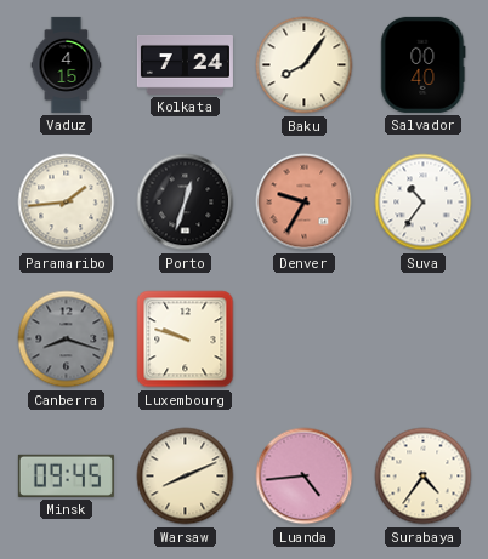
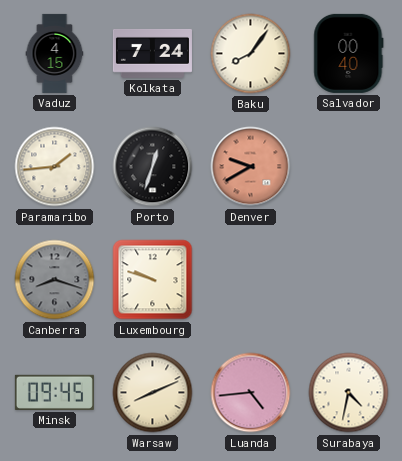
Denver: 9:35 -> 9:40 (251, 167)
Suva: 10:36 -> none (424, 203)
Surabaya: 4:36 -> 4:32 (349, 393)
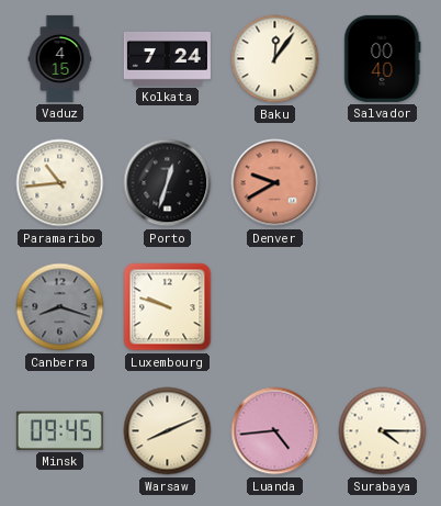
Baku: 8:06 -> 12:06 (275, 59)
Paramaribo: 1:44 -> 10:44 (60, 183)
Surabaya: 4:32 -> 4:15 (383, 431)
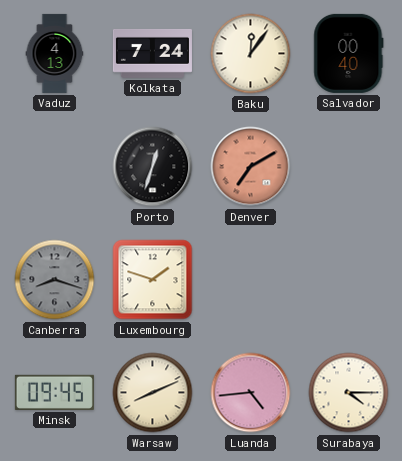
Vaduz: 4:15 -> 4:13 (55, 53)
Paramaribo: 10:44 -> none (60, 183)
Denver: 9:40 -> 7:10 (251, 167)
Luxembourg: 9:48 -> 1:48 (153, 280)
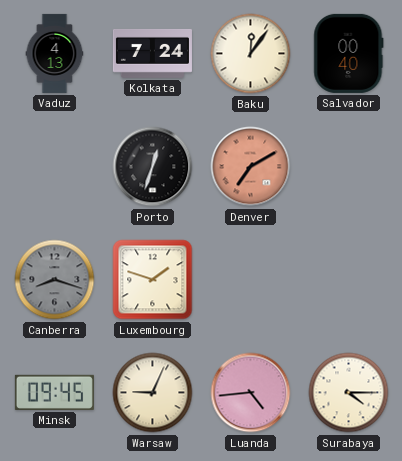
Warsaw: 8:11 -> 9:04 (153, 393)
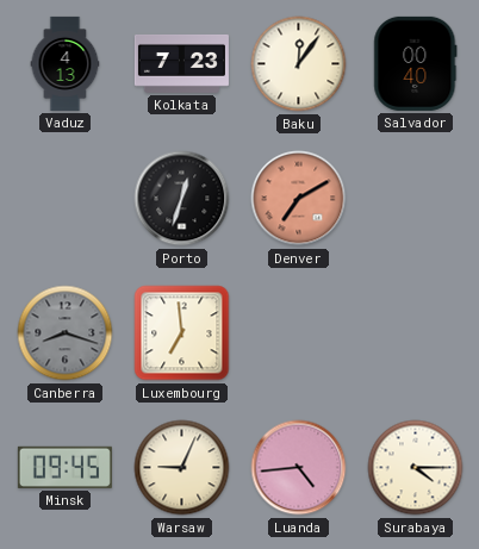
Kolkata: 7:24 -> 7:23 (181, 63)
Luxembourg: 1:48 -> 6:59 (182, 333)
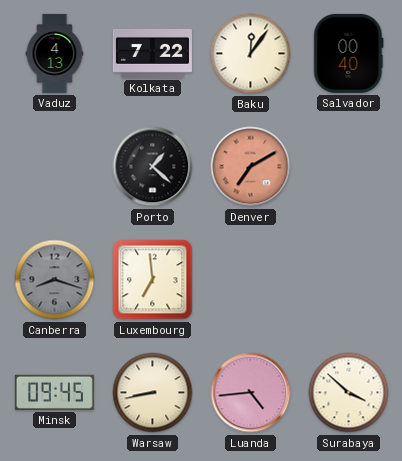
Kolkata: 7:23 -> 7:22 (152, 53)
Porto: 12:33 -> 1:22 (153, 167)
Warsaw: 9:04 -> 8:43 (153, 393)
Surabaya: 4:15 -> 3:52 (349, 393)
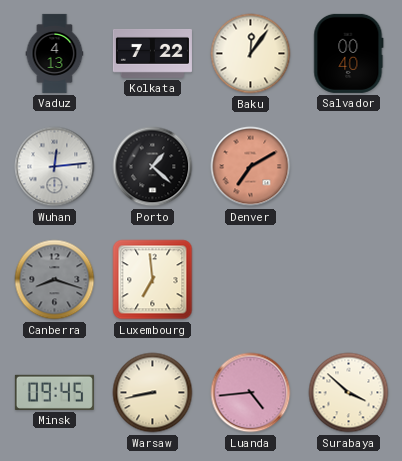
Wuhan: none -> 12:14 (55, 167)
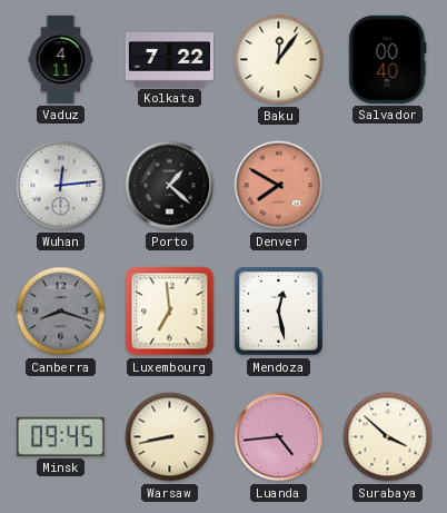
Vaduz: 4:13 -> 4:11 (61, 59)
Denver: 7:10 -> 7:50 (279, 186)
Mendoza: none -> 12:28 (278, 310)
